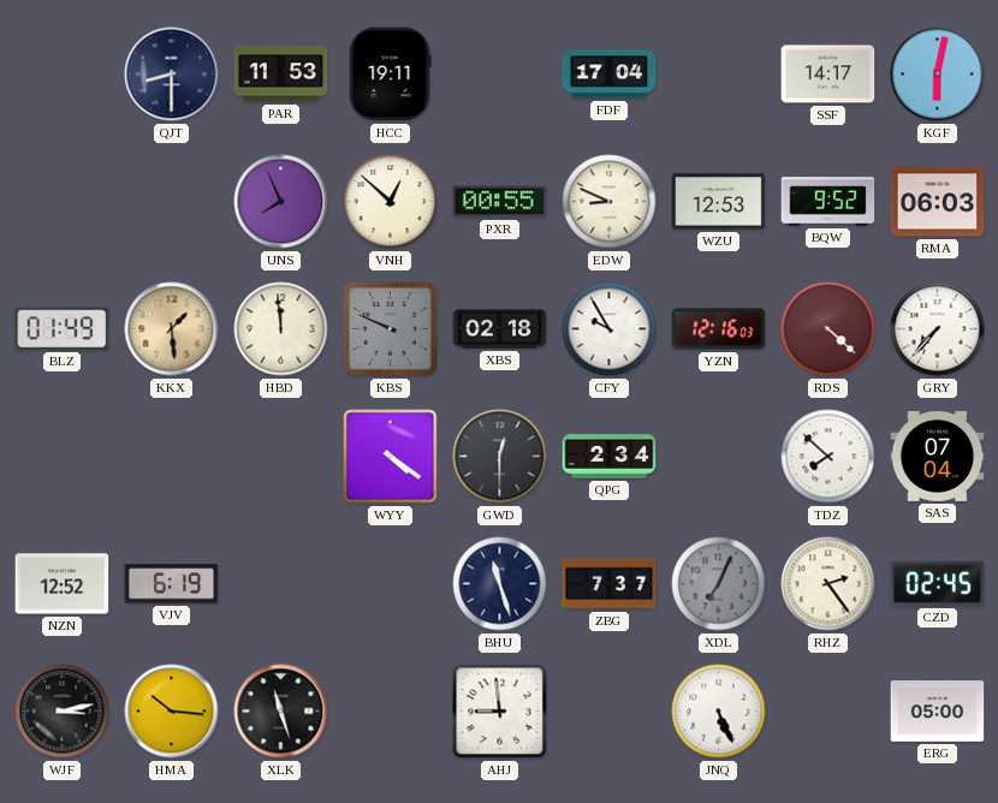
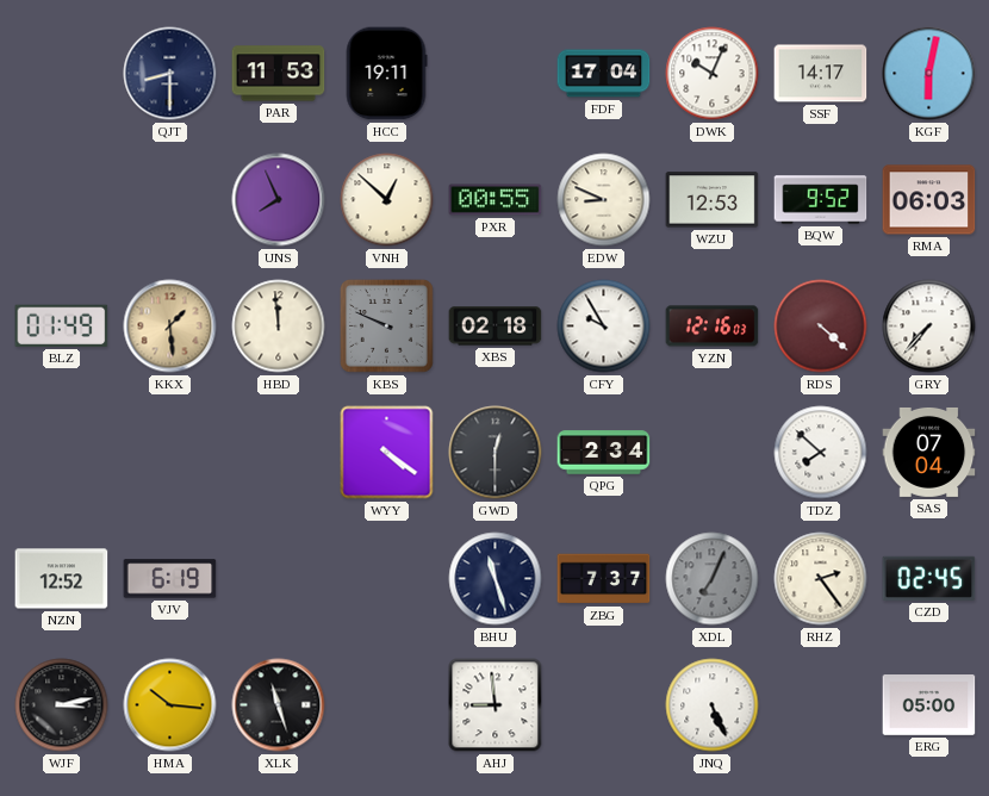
DWK: none -> 10:04 (713, 74)
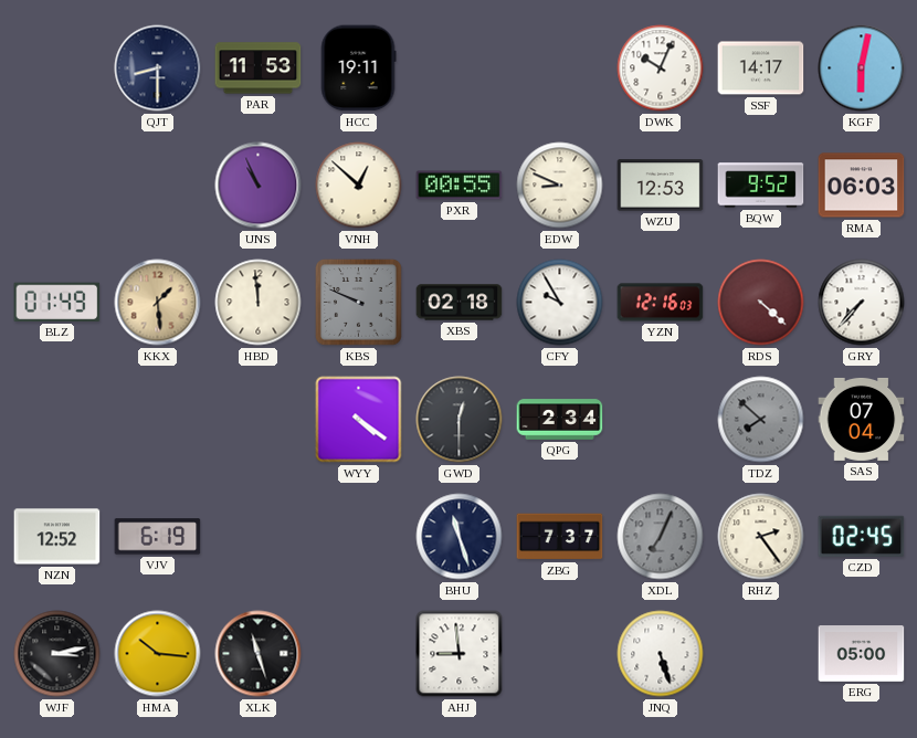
FDF: 17:04 -> none (604, 74)
UNS: 7:56 -> 10:56 (259, 186)
TDZ dial: white -> grey (761, 420)
JNQ: 5:26 -> 5:27 (661, 654)
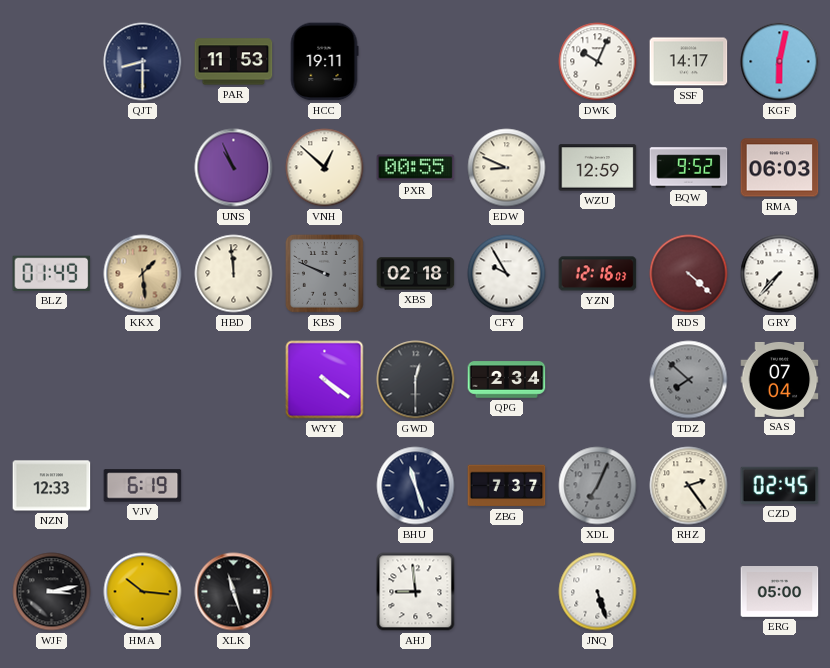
WZU: 12:53 -> 12:59 (598, 168)
NZN: 12:52 -> 12:33 (52, 486)
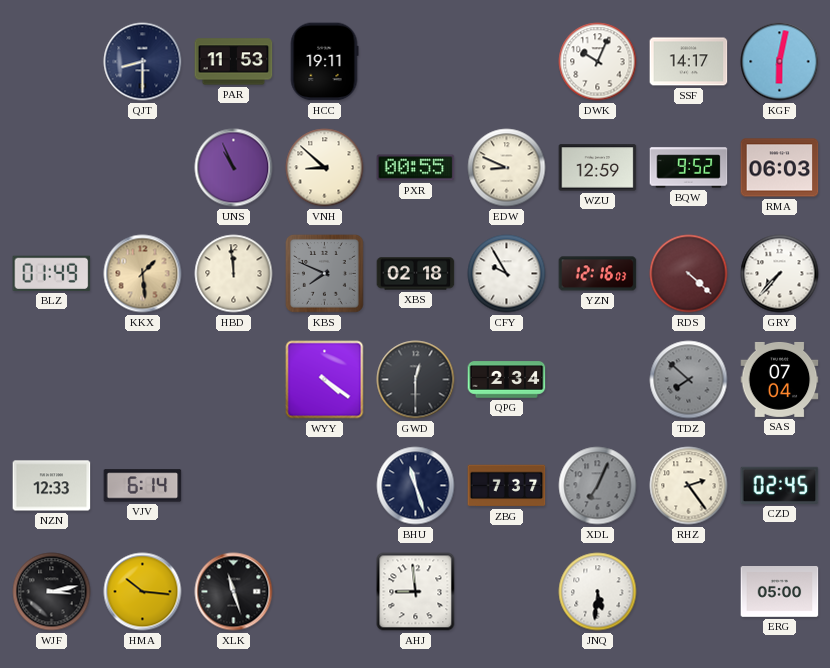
VNH: 12:52 -> 8:52 (325, 168)
KBS: 9:49 -> 7:49 (325, 274)
VJV: 6:19 -> 6:14 (143, 486)
JNQ: 5:27 -> 5:31 (598, 592)
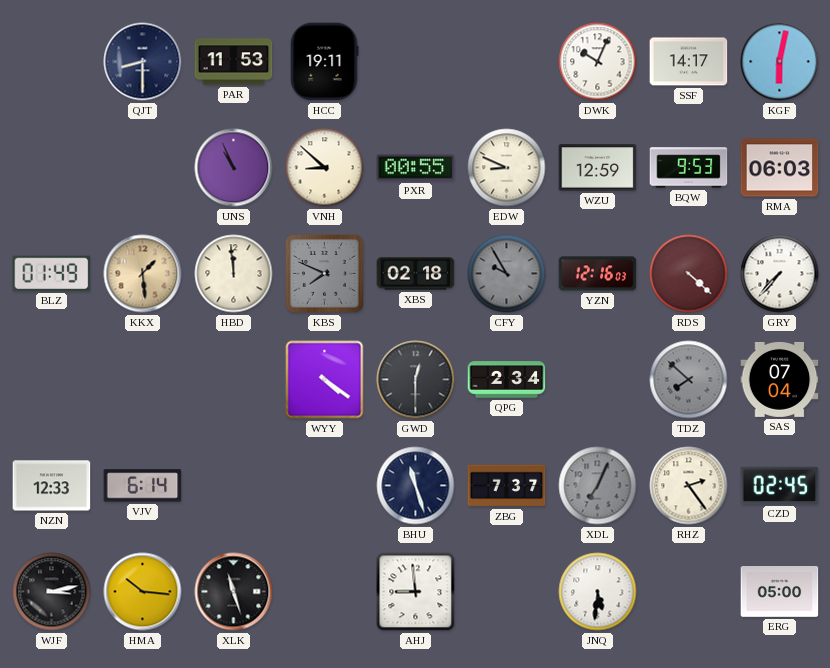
BQW: 9:52 -> 9:53 (689, 168)
CFY dial: white -> grey (507, 274)
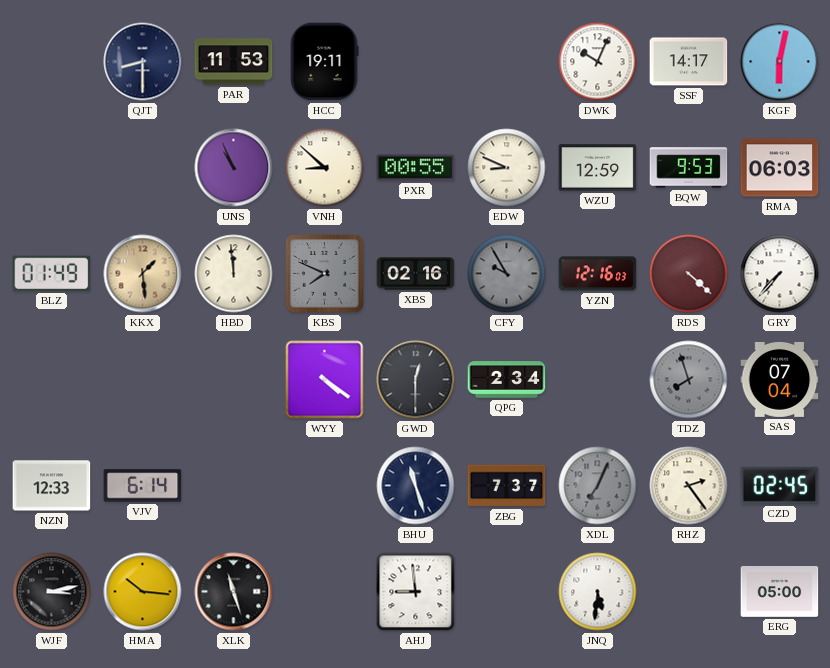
XBS: 02:18 -> 02:16 (416, 274)
TDZ: 7:52 -> 7:57 (689, 380)
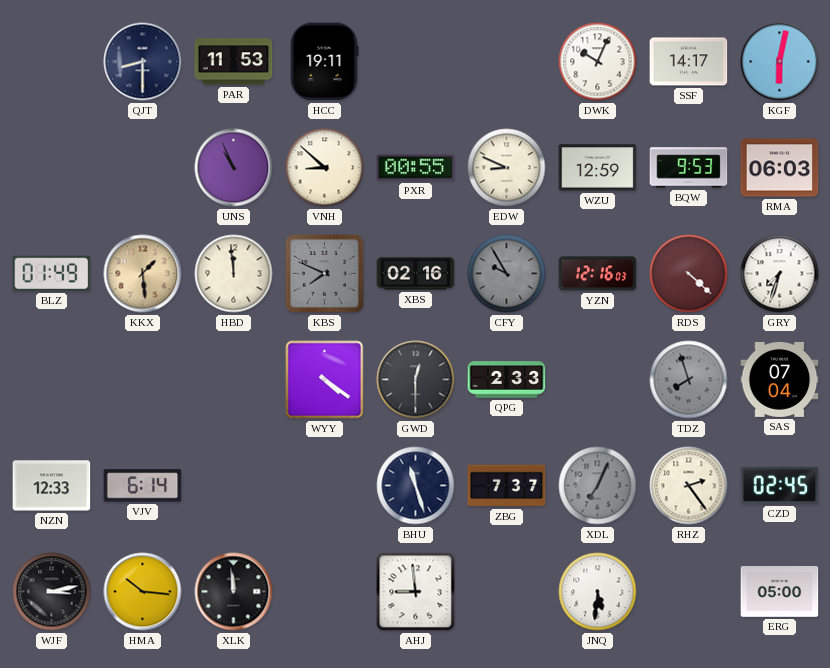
GRY: 7:37 -> 7:33 (780, 274)
QPG: 2:34 -> 2:33 (507, 380)
XLK: 11:27 -> 11:59 (234, 592)
